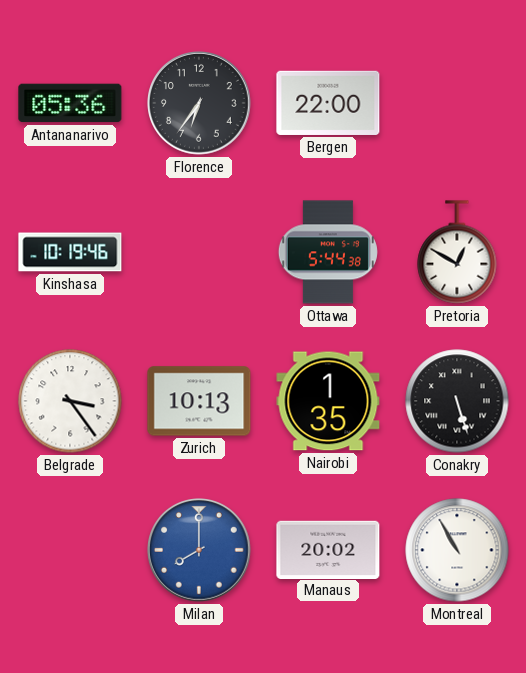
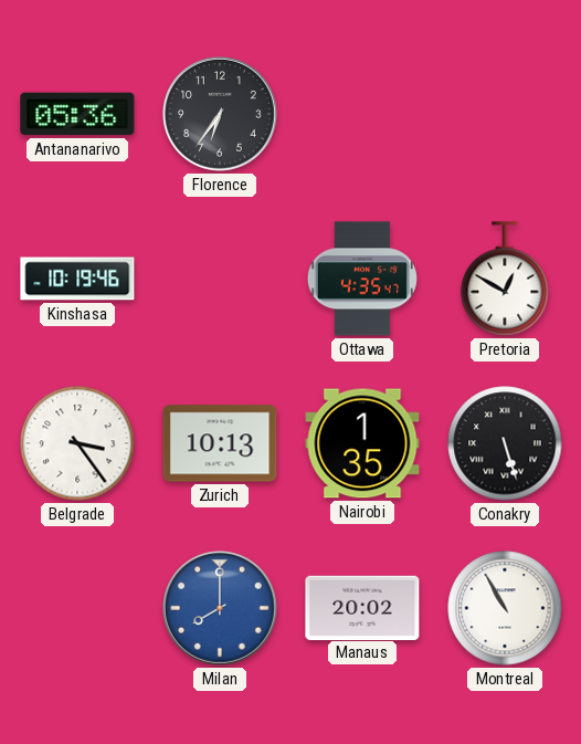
Bergen: 22:00 -> none (328, 103)
Ottawa: 5:44 -> 4:35 (362, 279)
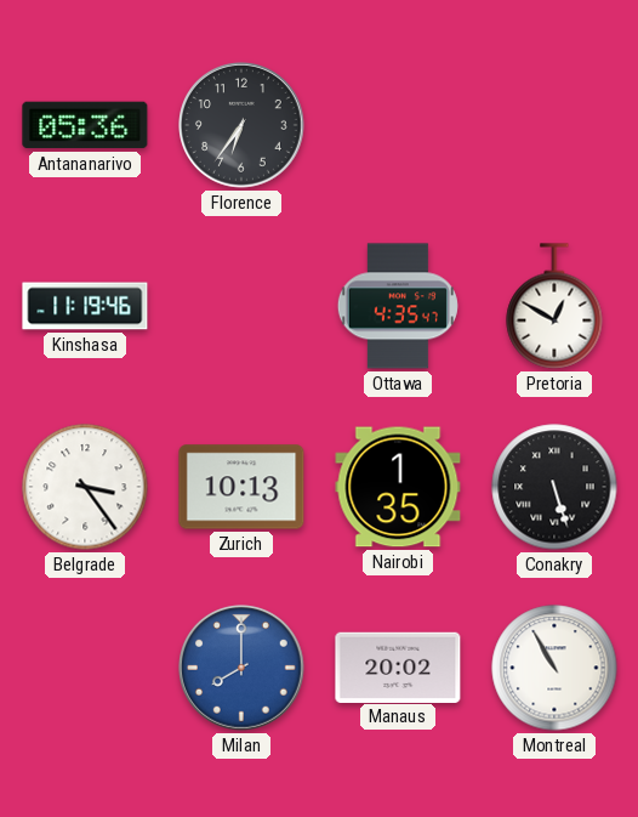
Kinshasa: 10:19 -> 11:19 (85, 306)
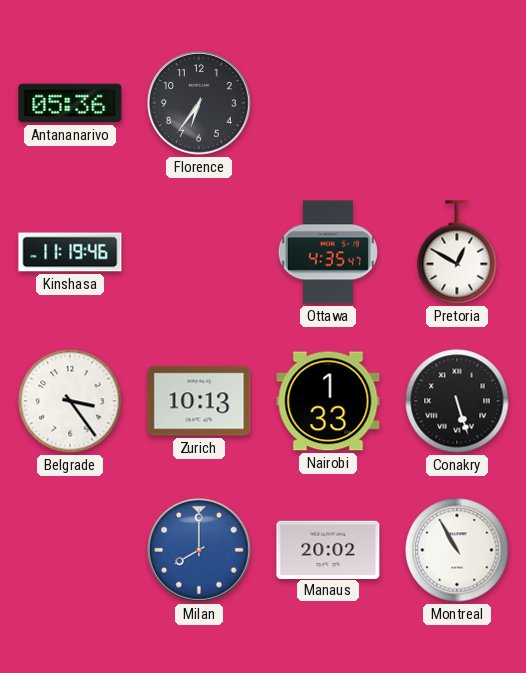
Nairobi: 1:35 -> 1:33 (328, 401)
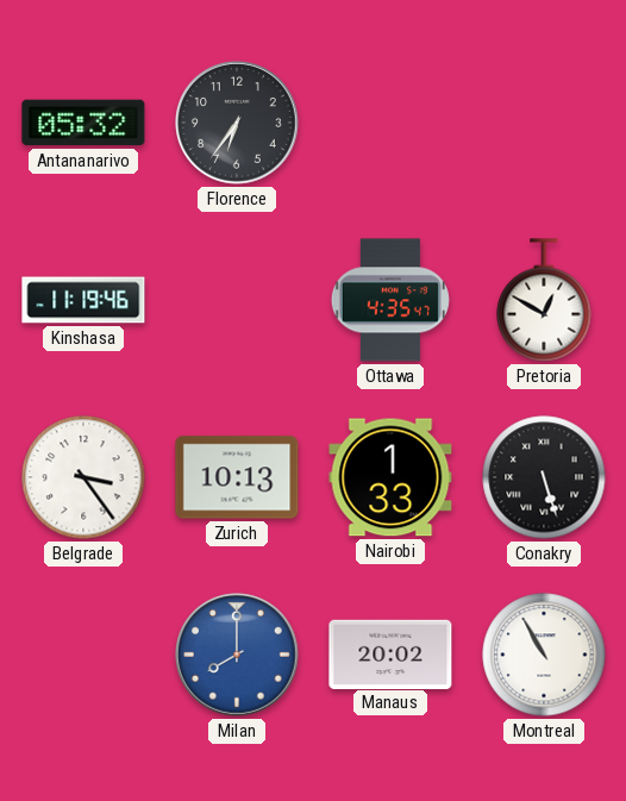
Antananarivo: 05:36 -> 05:32 (83, 123)
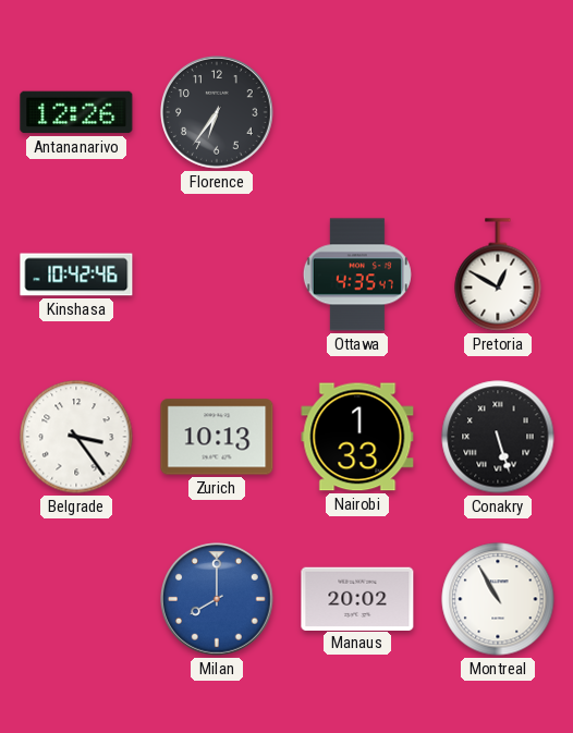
Antananarivo: 05:32 -> 12:26 (76, 112)
Kinshasa: 11:19 -> 10:42 (76, 274)
